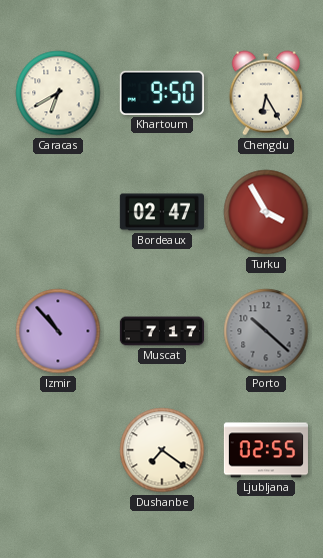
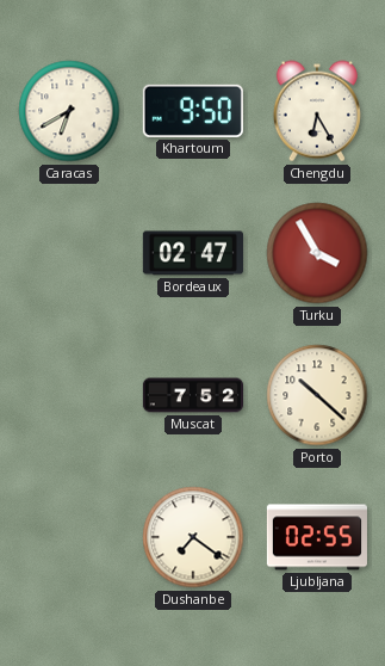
Izmir: 10:53 -> none (58, 331)
Muscat: 7:17 -> 7:52 (192, 395)
Porto dial: grey -> cream (317, 395)
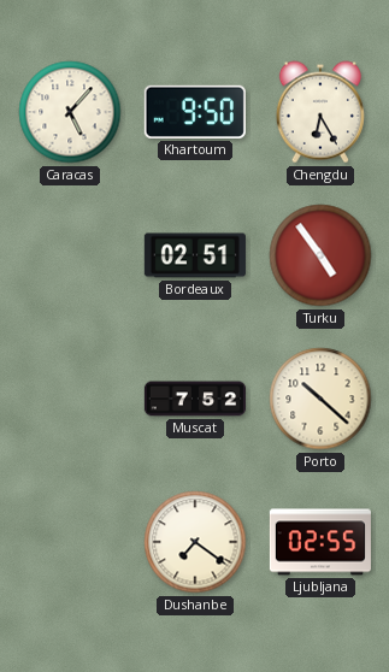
Caracas: 6:40 -> 5:07 (70, 112)
Bordeaux: 02:47 -> 02:51 (195, 255)
Turku: 3:55 -> 4:54 (320, 255)
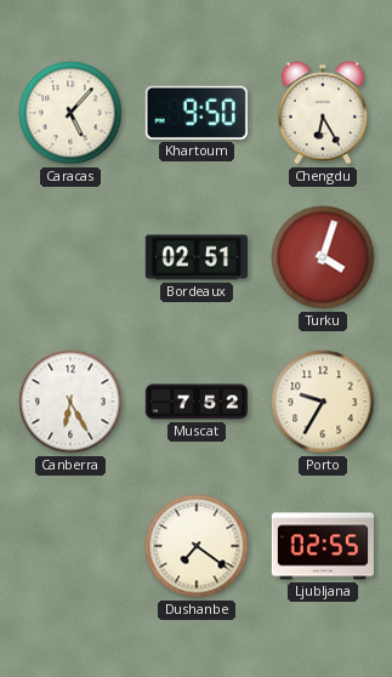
Turku: 4:54 -> 4:03 (323, 257)
Canberra: none -> 6:25 (70, 402)
Porto: 10:22 -> 9:35 (323, 402)
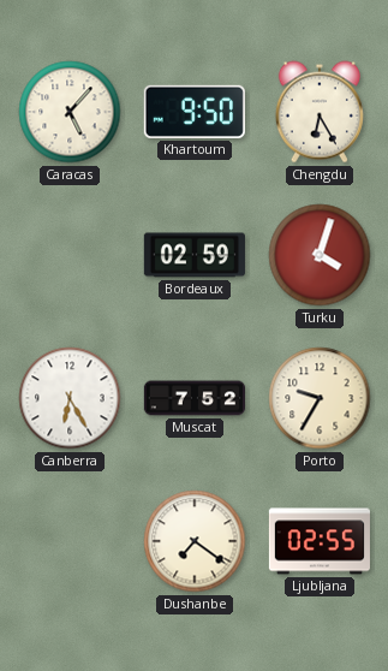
Bordeaux: 02:51 -> 02:59 (195, 255)
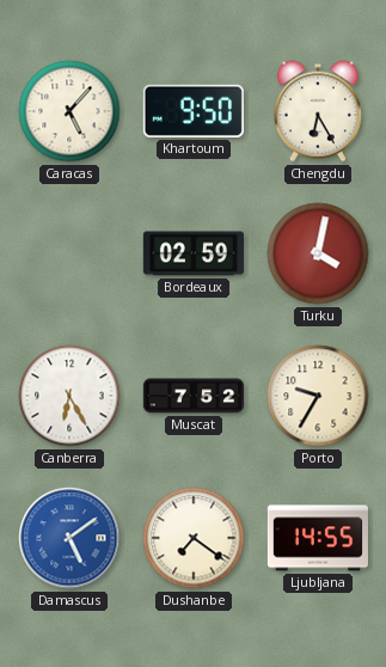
Turku: 4:03 -> 4:02 (318, 253)
Damascus: none -> 5:09 (69, 538)
Ljubljana: 02:55 -> 14:55 (318, 538)
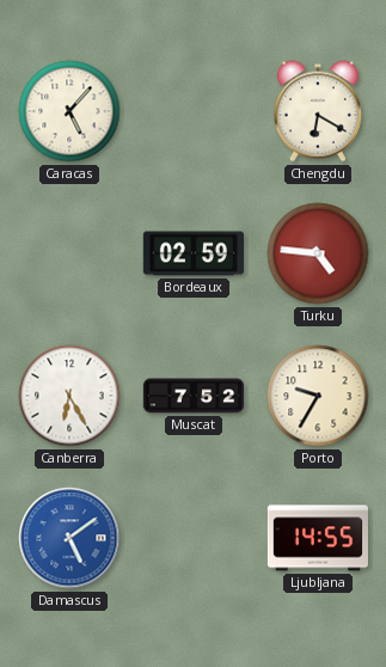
Khartoum: 9:50 -> none (194, 111)
Chengdu: 6:25 -> 6:20 (318, 111)
Turku: 4:02 -> 4:46 (318, 253)
Dushanbe: 7:21 -> none (194, 538)
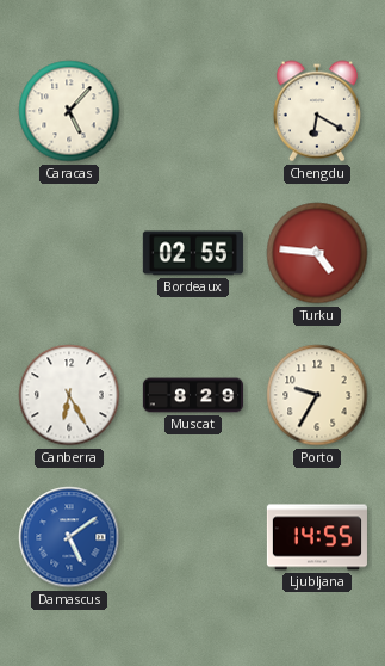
Bordeaux: 02:59 -> 02:55 (193, 253)
Muscat: 7:52 -> 8:29 (192, 395)
